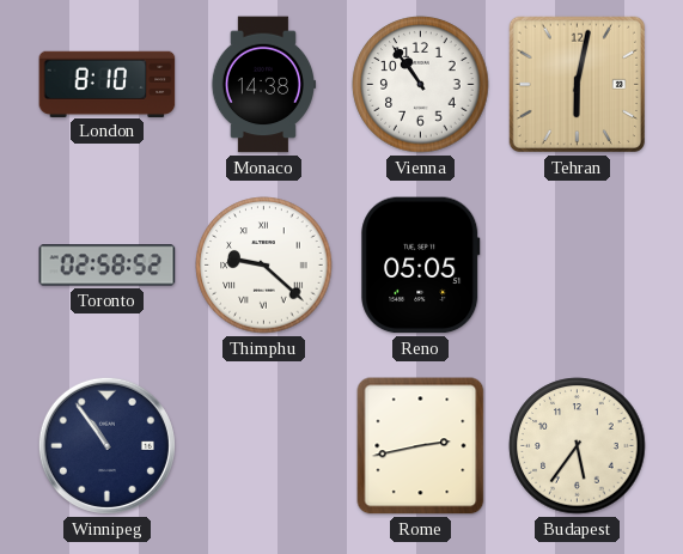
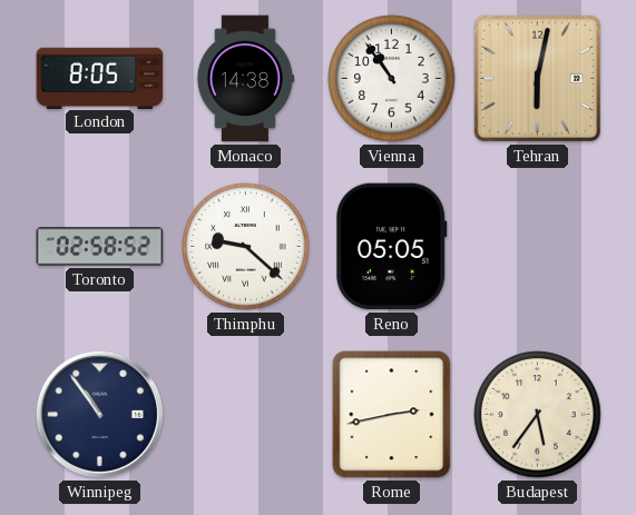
London: 8:10 -> 8:05 (100, 78)
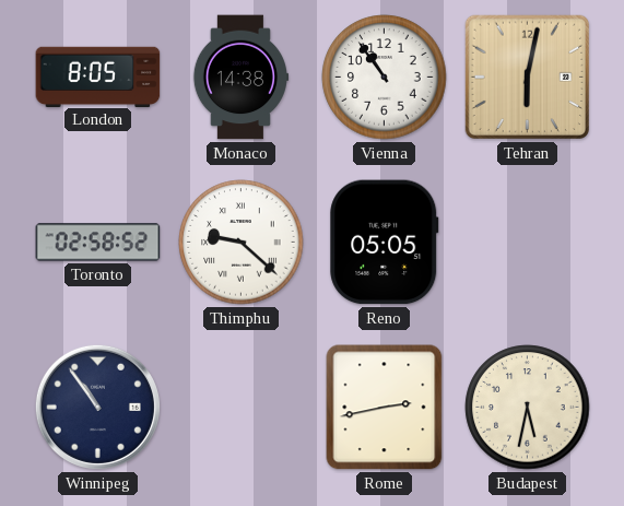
Budapest: 5:36 -> 5:32 (528, 408)
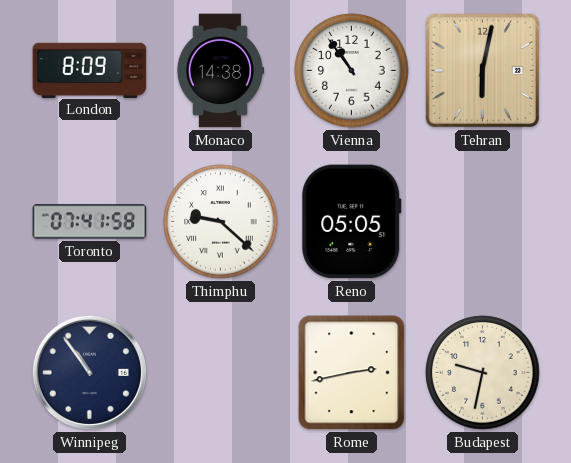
London: 8:05 -> 8:09 (90, 70)
Toronto: 02:58 -> 07:41 (90, 222)
Budapest: 5:32 -> 9:32 (483, 373)
